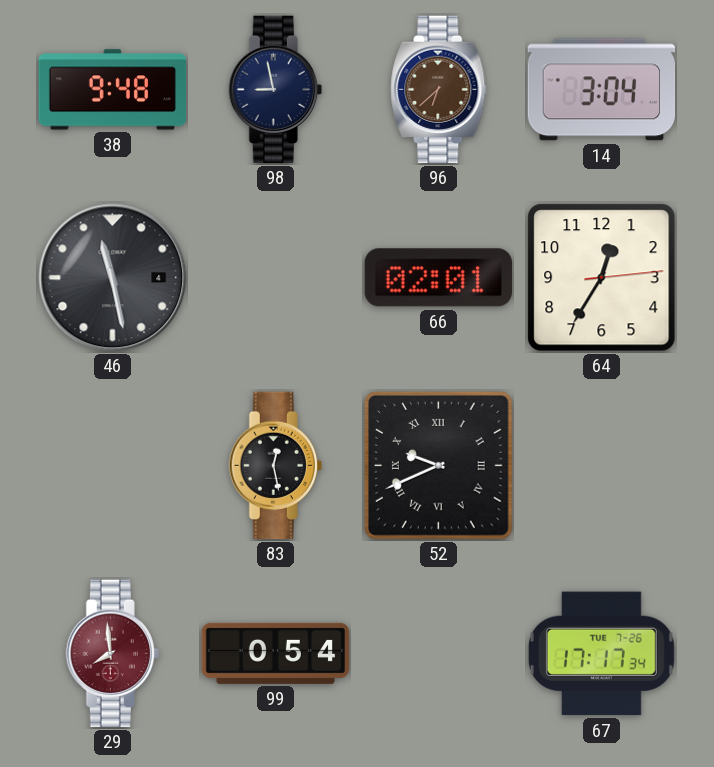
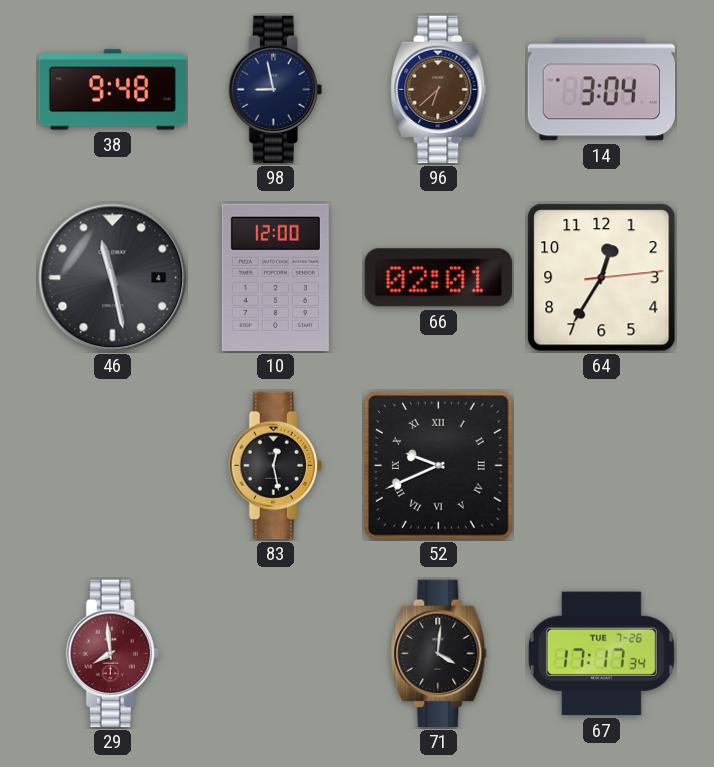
10: none -> 12:00 (275, 278)
99: 0:54 -> none (276, 653)
71: none -> 4:01 (439, 654)
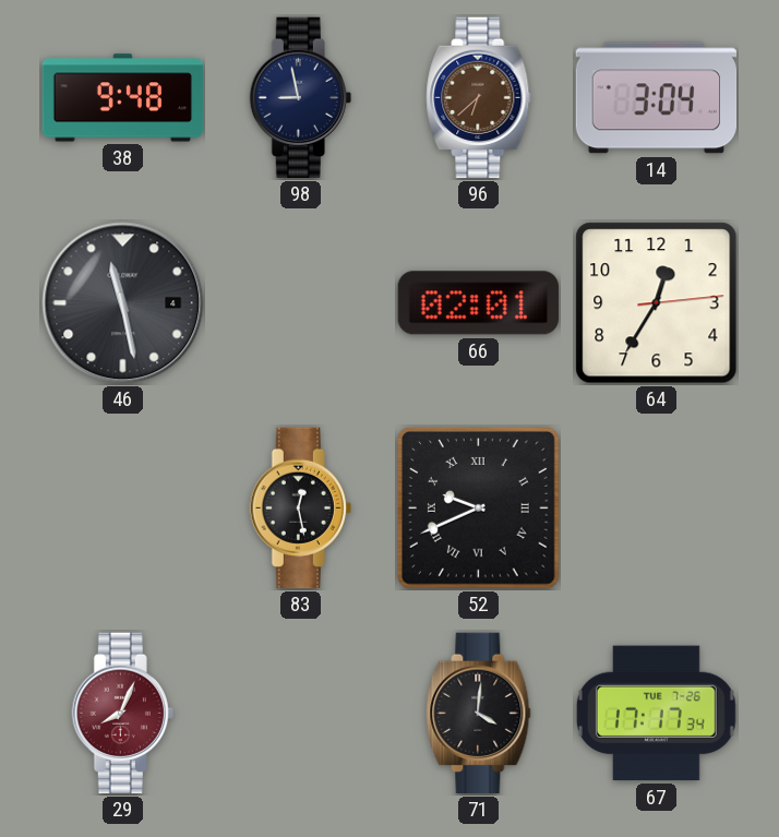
10: 12:00 -> none (275, 278)
29: 7:59 -> 8:04 (122, 714)
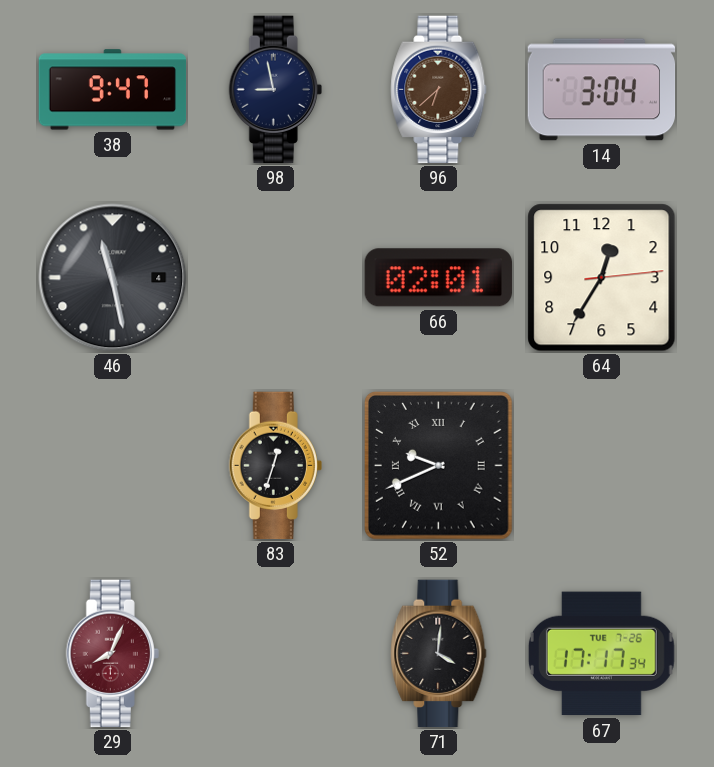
38: 9:48 -> 9:47 (113, 90)
83: 12:28 -> 12:33 (275, 466)
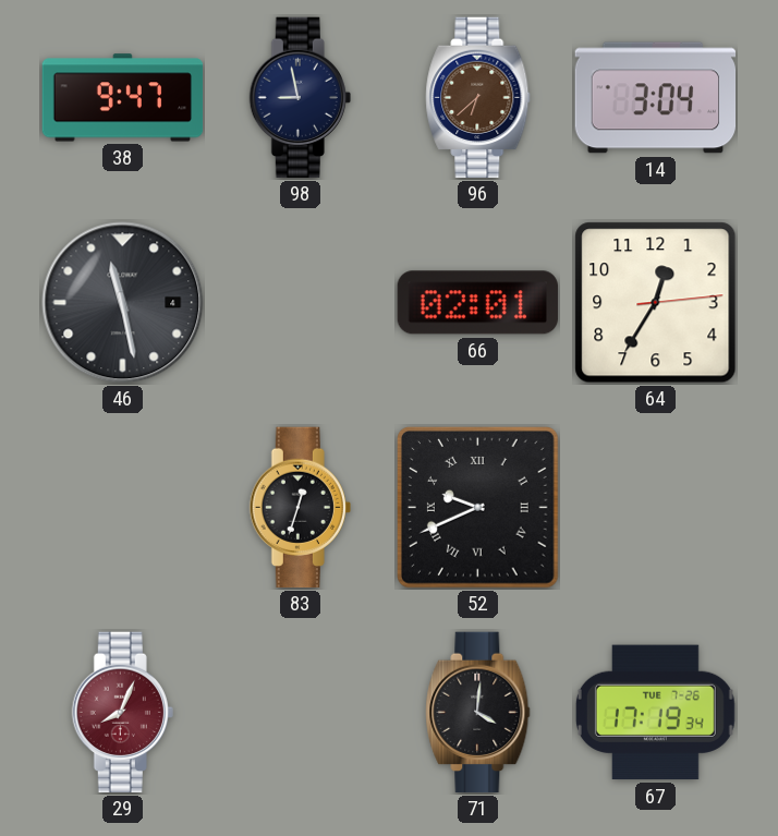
67: 17:17 -> 17:19 (655, 713)
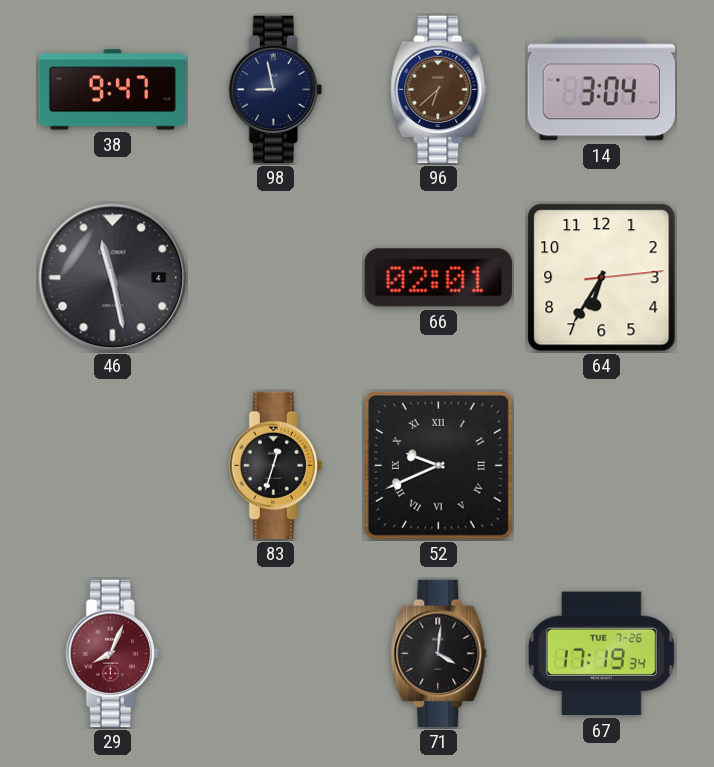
64: 12:35 -> 6:35 (602, 278)
